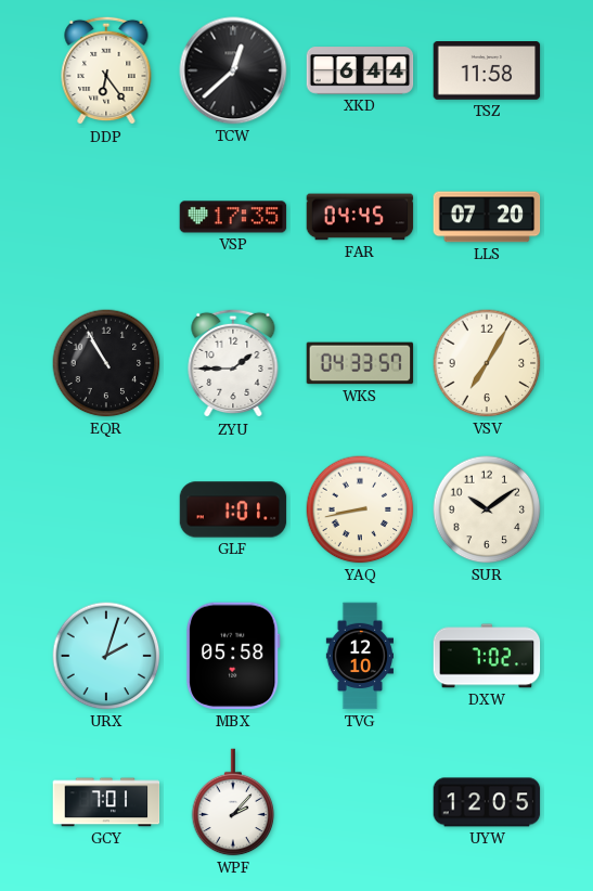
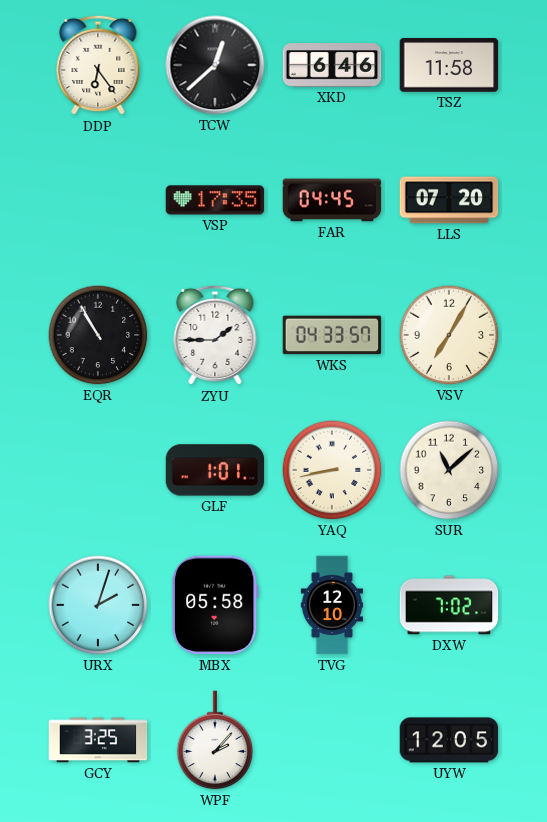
XKD: 6:44 -> 6:46 (332, 65)
SUR: 10:09 -> 11:08 (449, 470)
GCY: 7:01 -> 3:25 (98, 740)
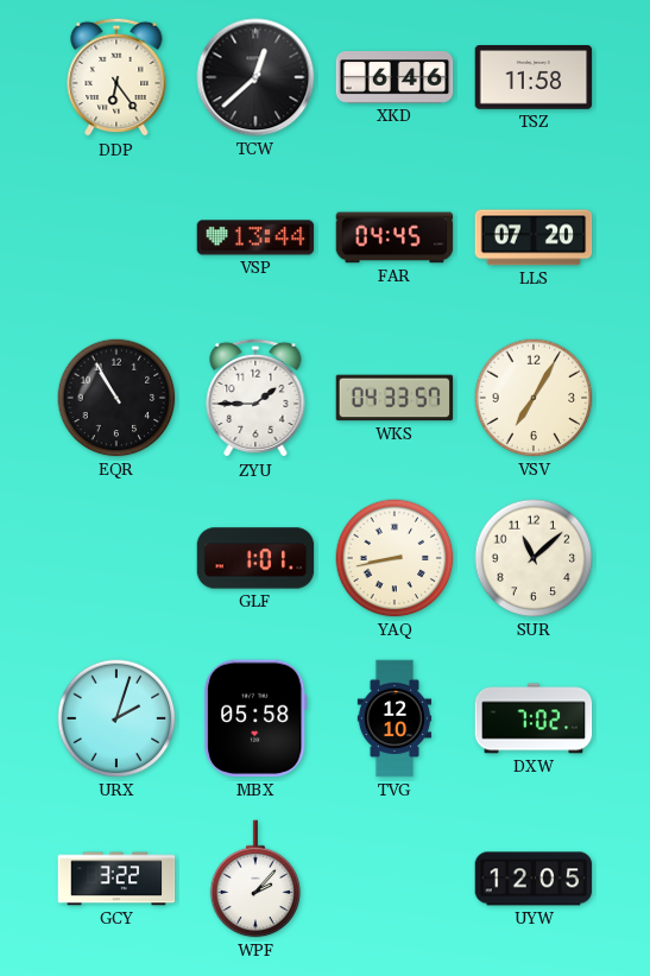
VSP: 17:35 -> 13:44 (255, 237)
GCY: 3:25 -> 3:22 (116, 879)
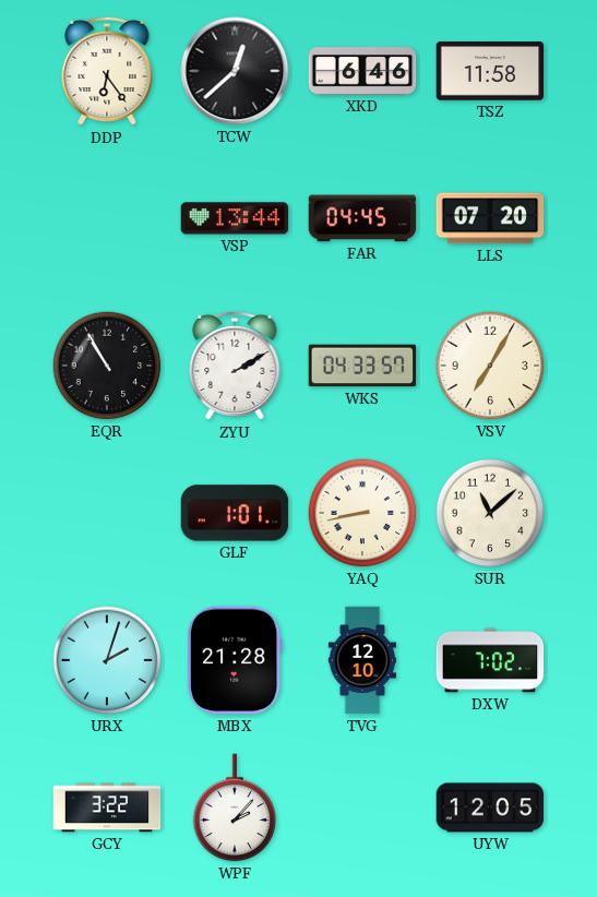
ZYU: 1:45 -> 2:10 (235, 366)
MBX: 05:58 -> 21:28 (236, 660)
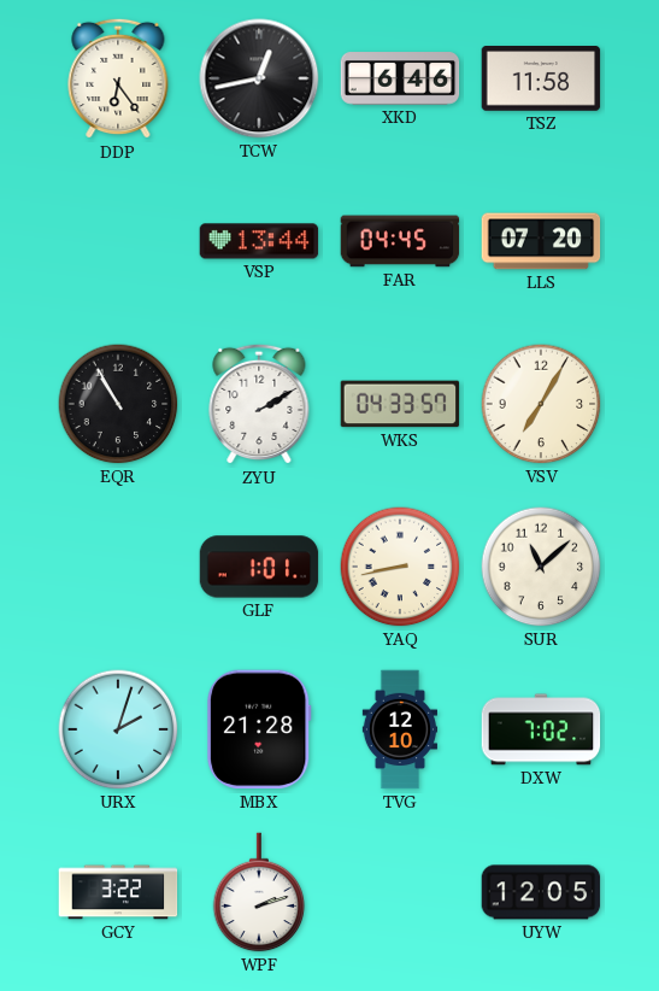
TCW: 12:38 -> 12:43 (259, 78)
WPF: 2:07 -> 2:12 (259, 892)
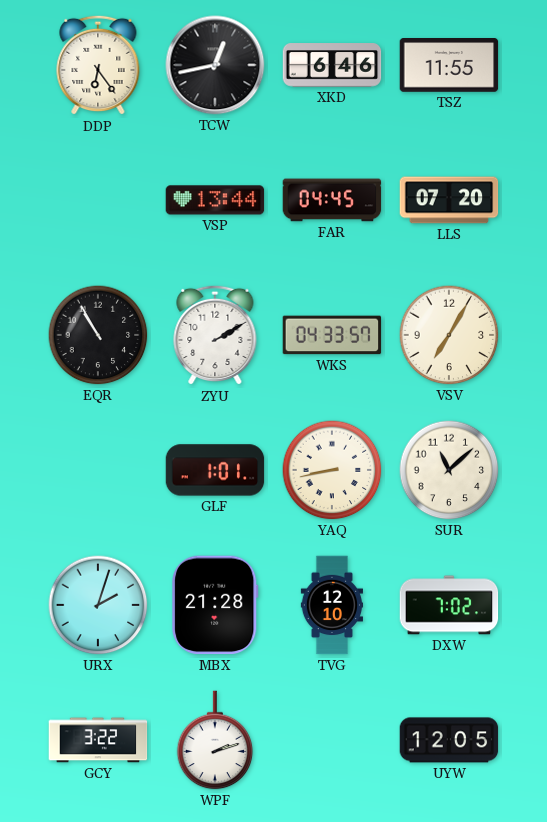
TSZ: 11:58 -> 11:55 (449, 65)
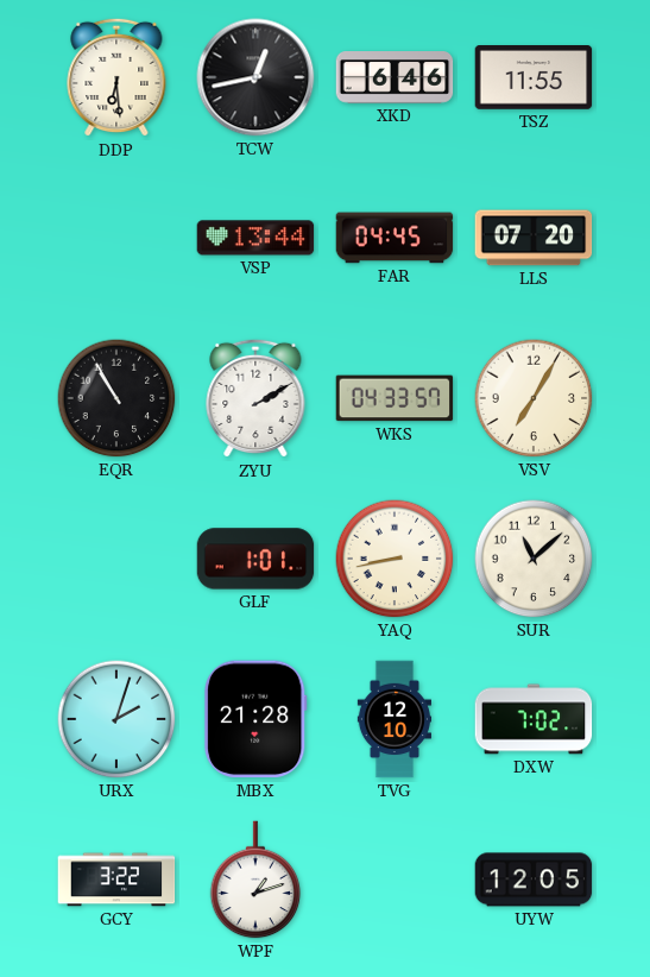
DDP: 6:24 -> 6:29 (116, 77)
WPF: 2:12 -> 1:12 (255, 880)
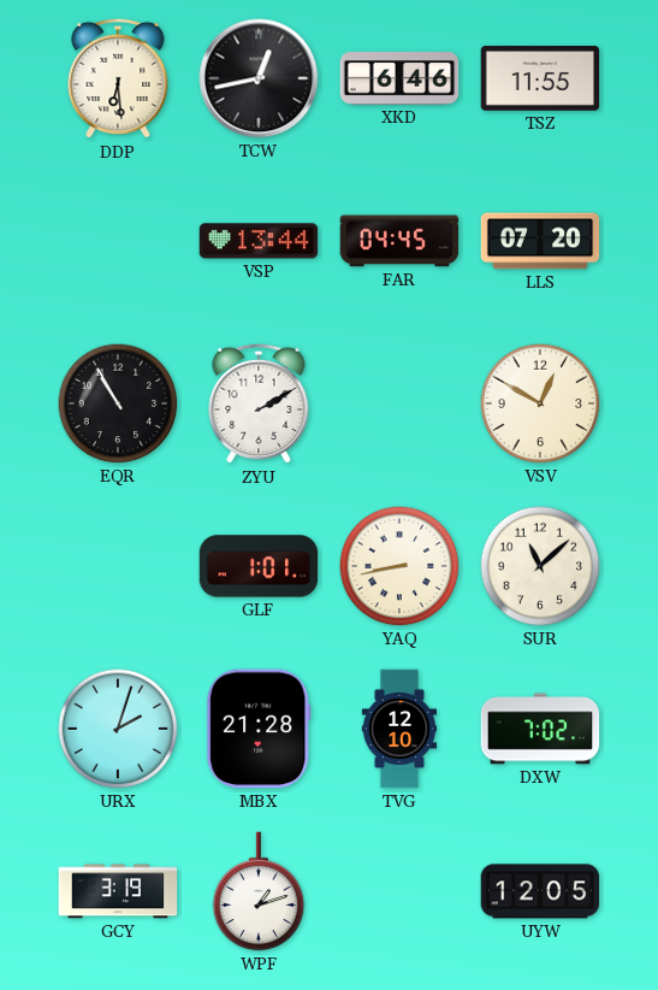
WKS: 04:33 -> none (395, 398)
VSV: 7:05 -> 12:50 (540, 403)
GCY: 3:22 -> 3:19 (118, 891)
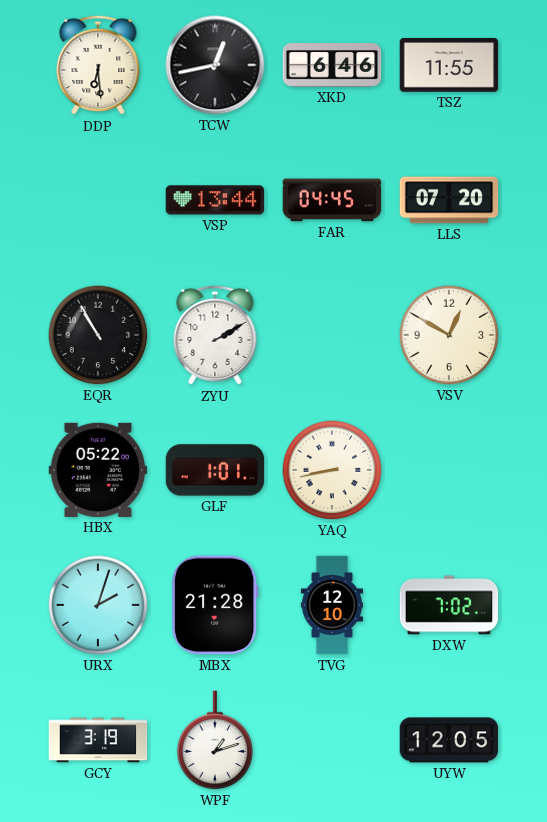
HBX: none -> 05:22 (98, 470)
SUR: 11:08 -> none (540, 566)
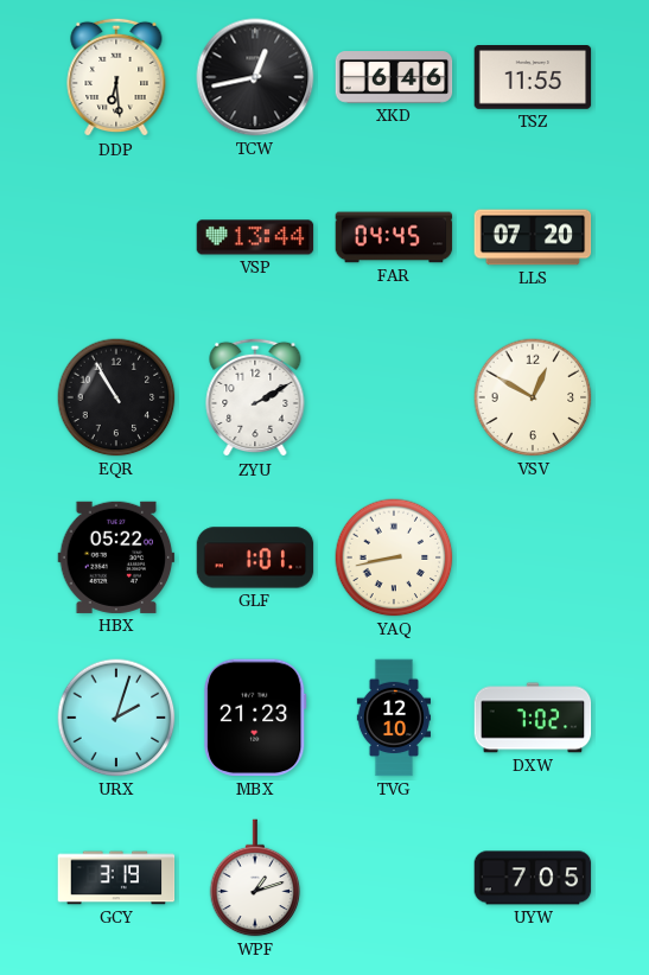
MBX: 21:28 -> 21:23 (256, 718)
UYW: 12:05 -> 7:05 (533, 878)
